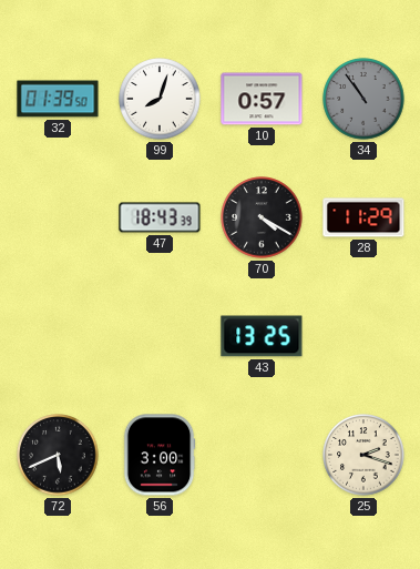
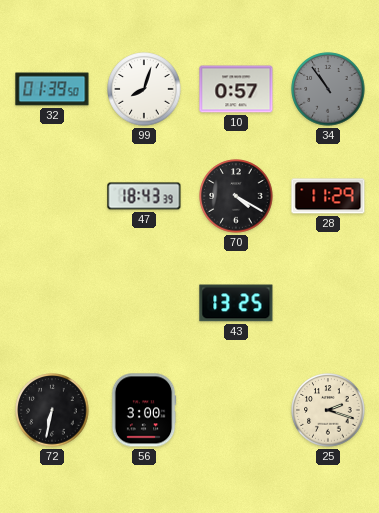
72: 5:41 -> 6:32 (52, 410)
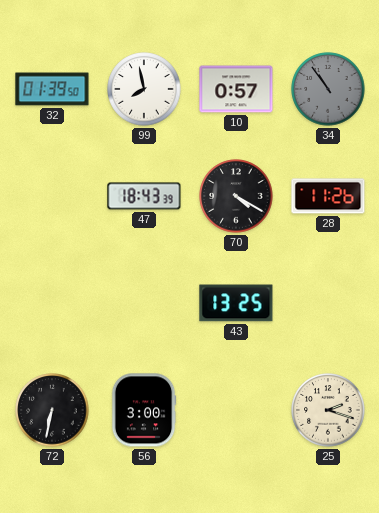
99: 8:03 -> 7:58 (144, 89)
28: 11:29 -> 11:26 (328, 196)
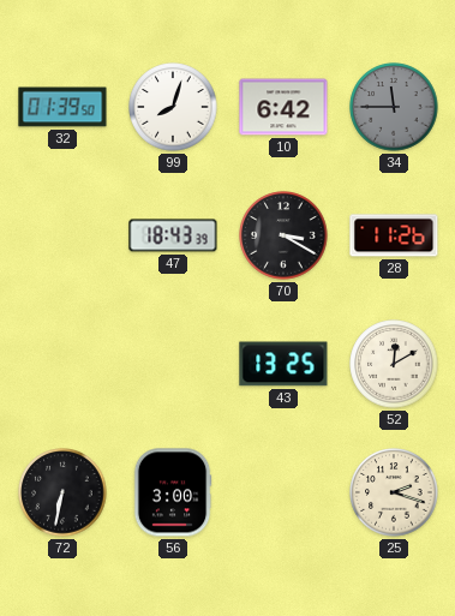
99: 7:58 -> 8:03 (173, 107)
10: 0:57 -> 6:42 (283, 107)
34: 10:54 -> 11:45 (394, 107)
70: 4:20 -> 3:20 (283, 235)
52: none -> 12:10 (394, 364)
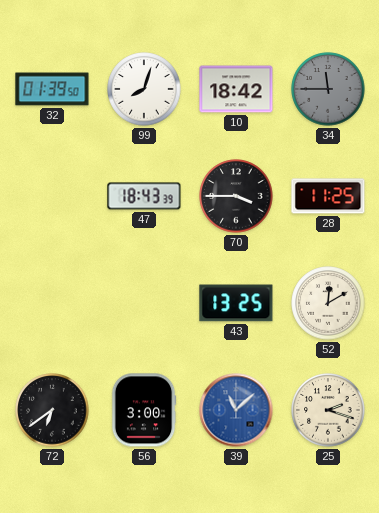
10: 6:42 -> 18:42 (236, 89)
70: 3:20 -> 3:45 (236, 196)
28: 11:26 -> 11:25 (328, 196)
72: 6:32 -> 6:39 (52, 410)
39: none -> 11:08 (236, 410)
